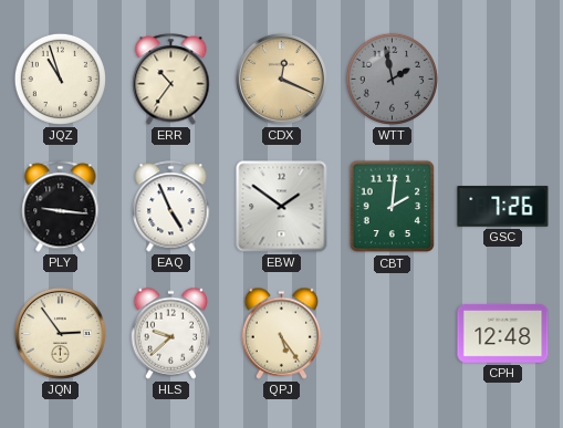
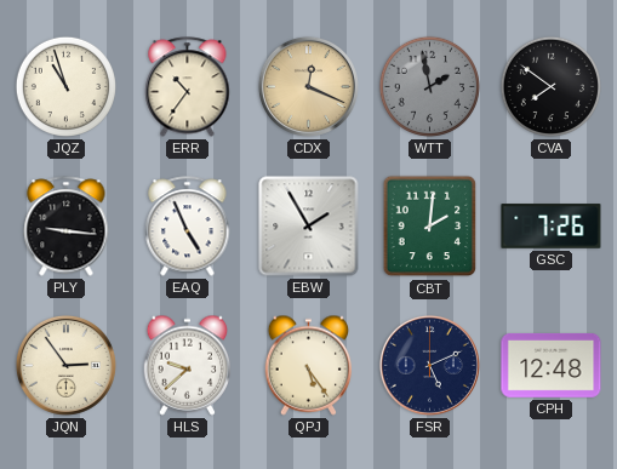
CVA: none -> 7:51 (550, 86)
EBW: 1:51 -> 1:55 (309, 227)
FSR: none -> 5:11 (429, 365)
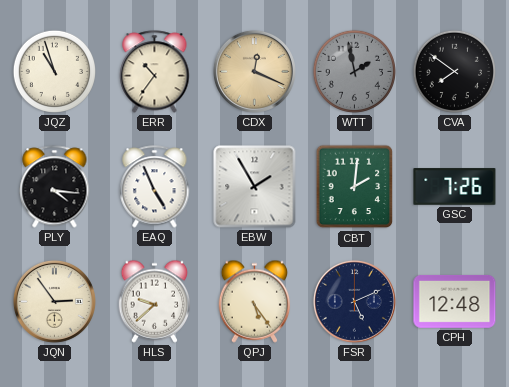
PLY: 9:16 -> 4:16 (55, 187)
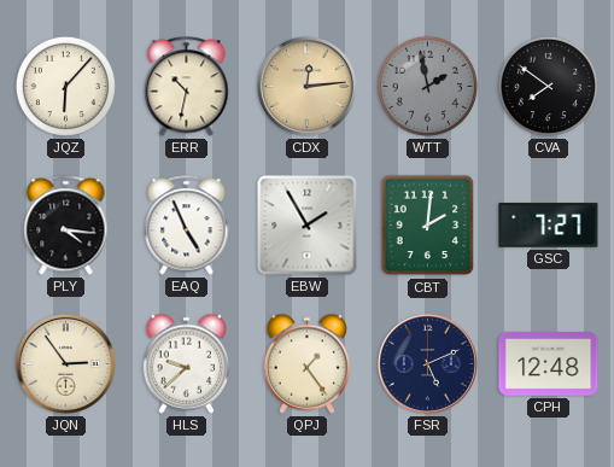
JQZ: 10:57 -> 6:07 (65, 86)
ERR: 10:36 -> 10:32 (187, 87)
CDX: 12:19 -> 12:14 (306, 86)
GSC: 7:26 -> 7:27 (549, 226)
QPJ: 5:24 -> 1:24 (308, 363)
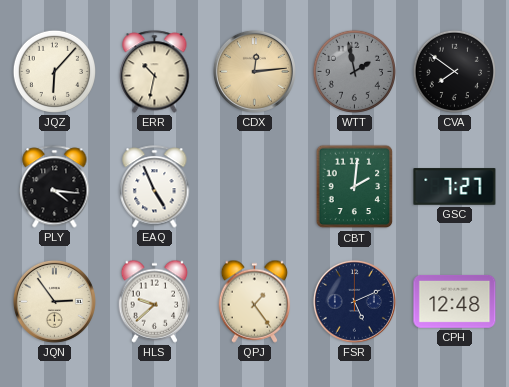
EBW: 1:55 -> none (308, 226)
